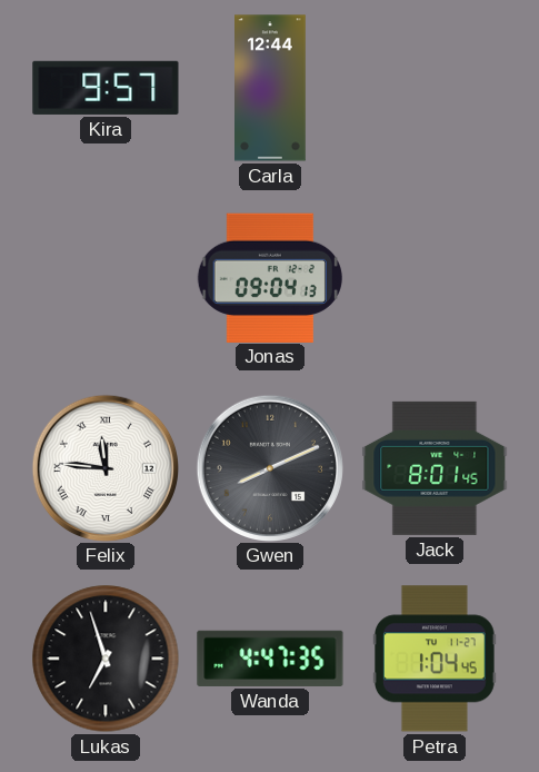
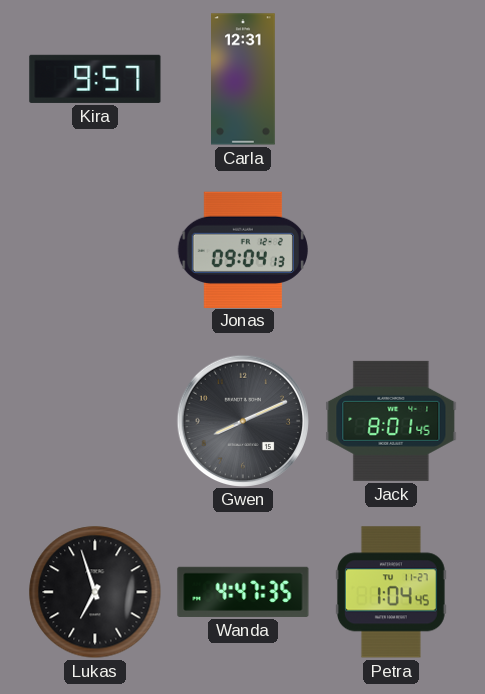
Carla: 12:44 -> 12:31 (244, 79)
Felix: 11:46 -> none (104, 467)
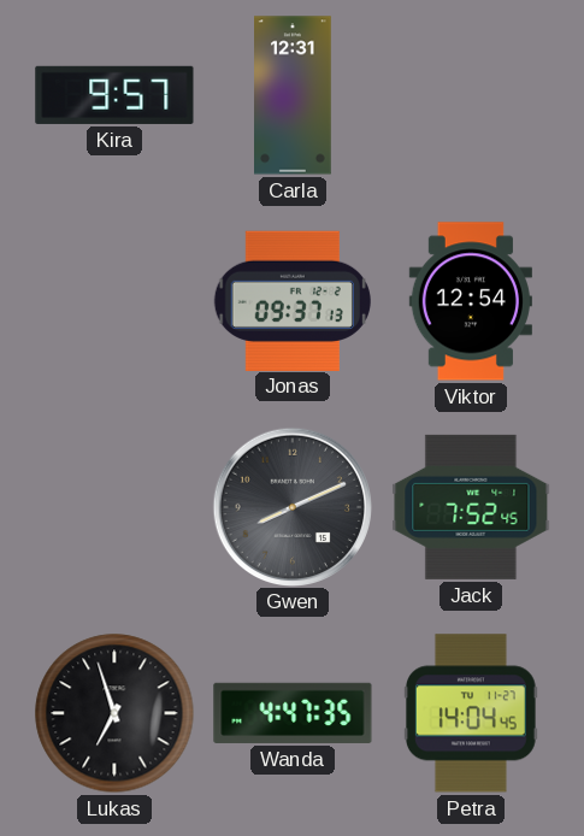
Jonas: 09:04 -> 09:37 (293, 300)
Viktor: none -> 12:54 (471, 301)
Jack: 8:01 -> 7:52 (471, 507)
Petra: 1:04 -> 14:04 (471, 713)
